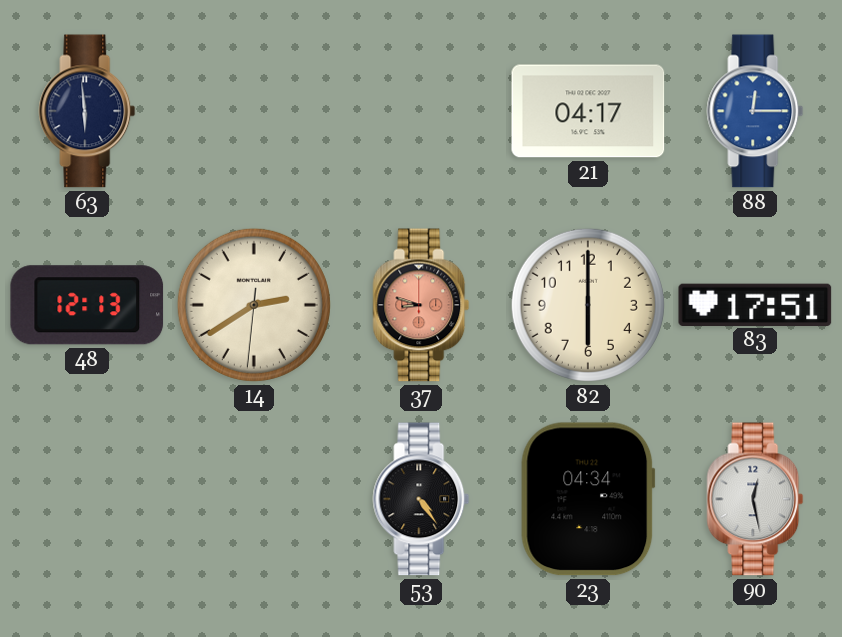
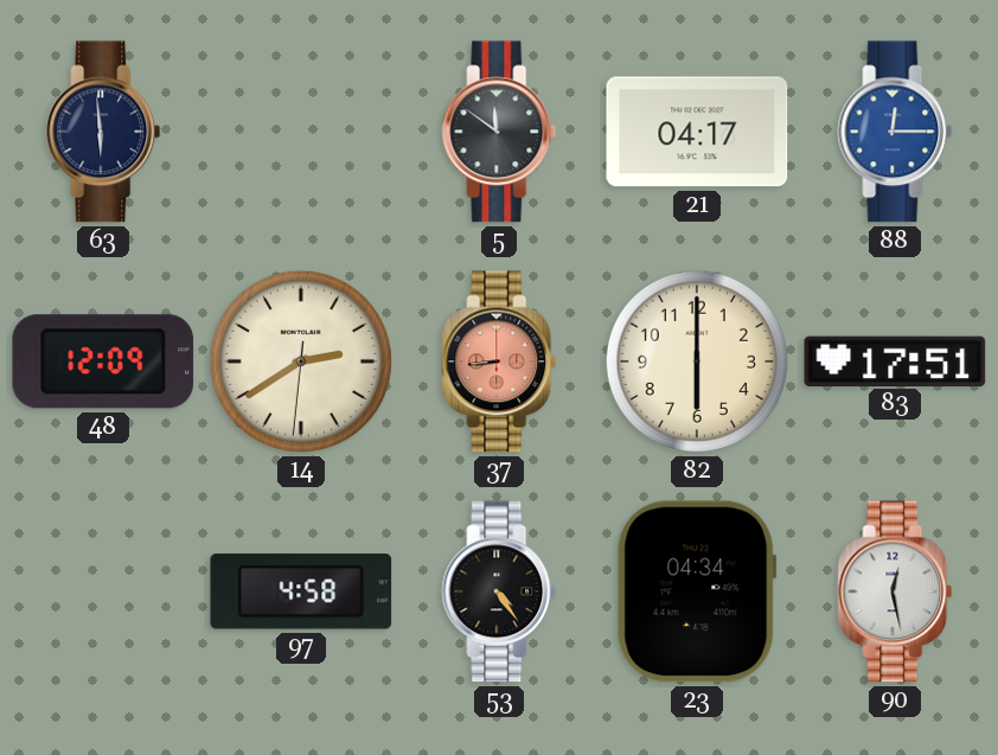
5: none -> 11:51 (499, 132)
48: 12:13 -> 12:09 (103, 361)
37: 8:48 -> 8:44 (499, 361)
97: none -> 4:58 (301, 591)
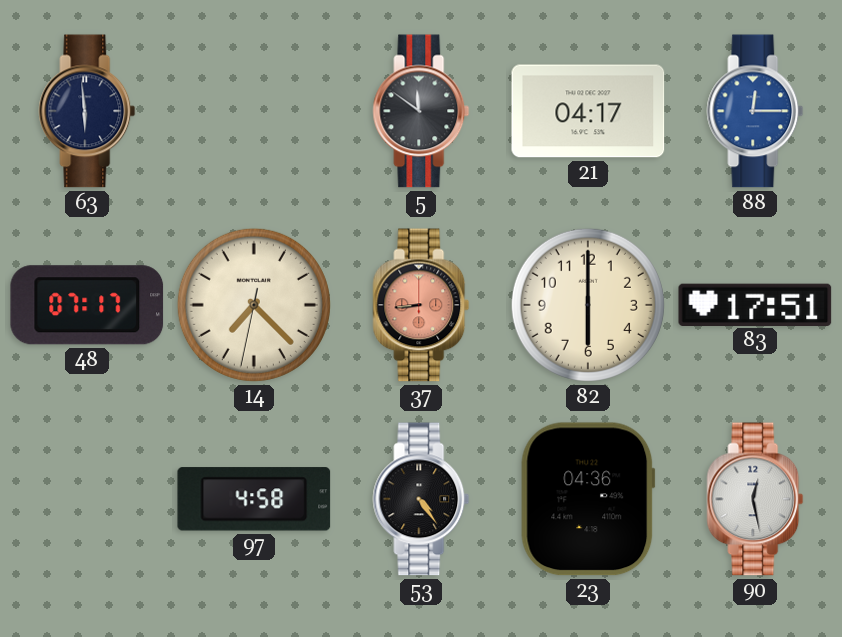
48: 12:09 -> 07:17 (87, 305)
14: 2:39 -> 7:22 (254, 305)
23: 04:34 -> 04:36 (588, 499)
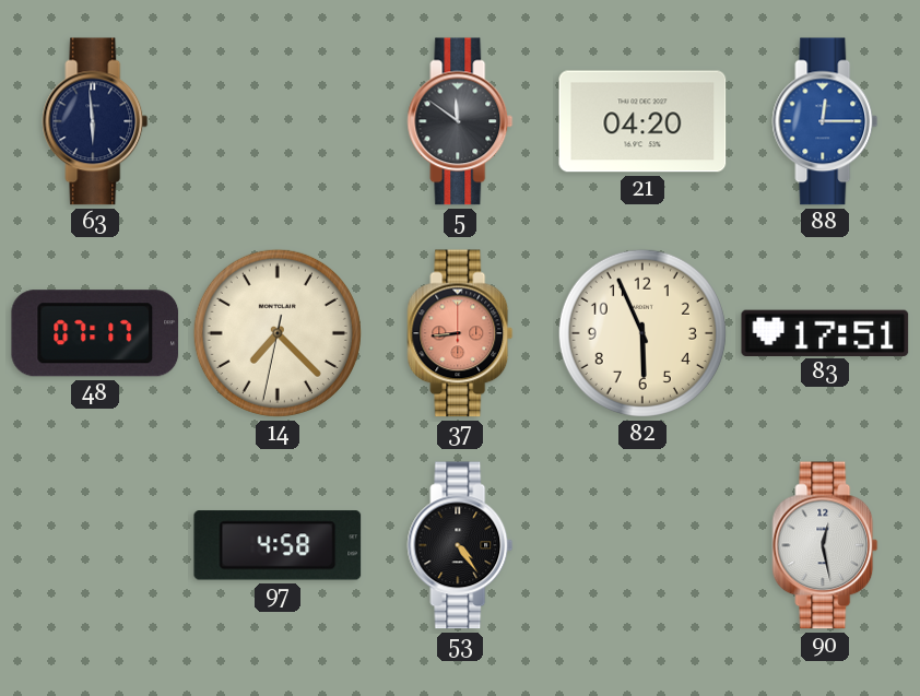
21: 04:17 -> 04:20 (642, 121)
82: 6:00 -> 5:56 (642, 333)
23: 04:36 -> none (588, 499)
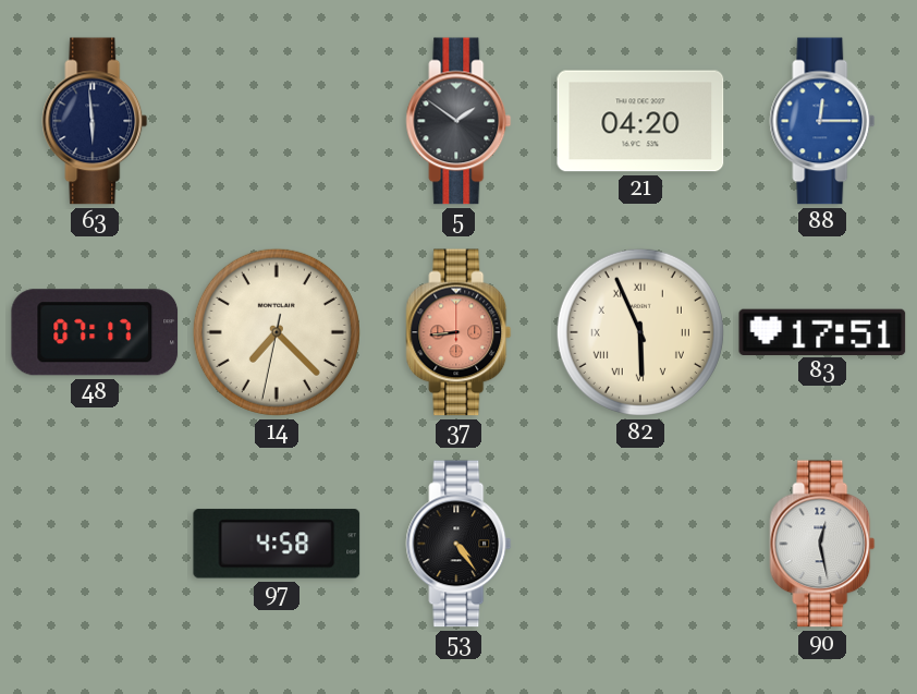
5: 11:51 -> 1:51 (458, 121)
82 numerals: Arabic -> Roman (640, 332)
